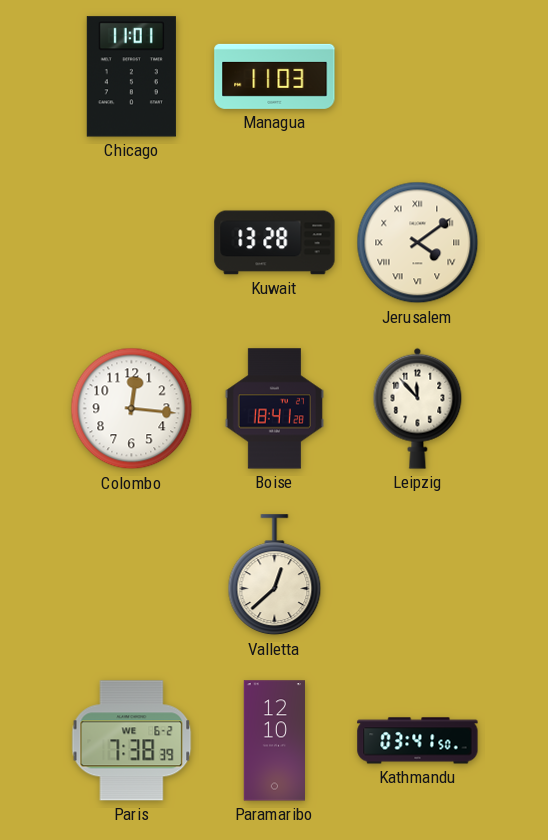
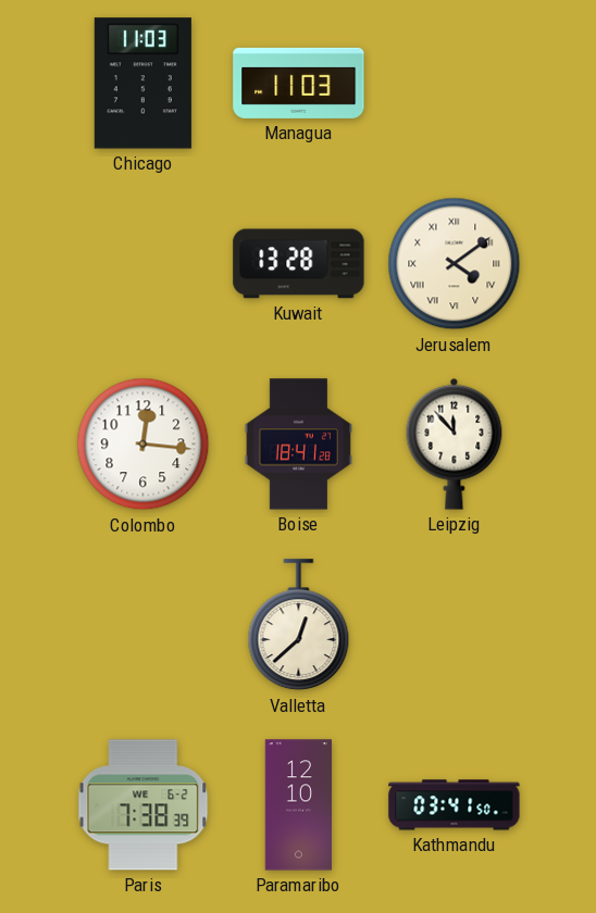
Chicago: 11:01 -> 11:03 (142, 84)
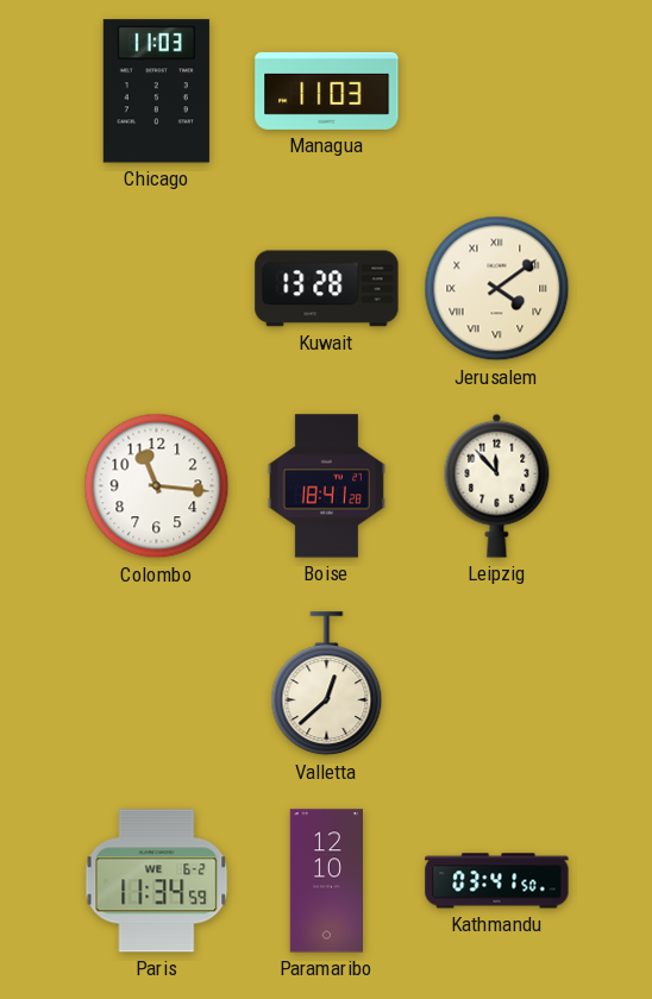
Colombo: 12:16 -> 11:16 (157, 486)
Paris: 7:38 -> 11:34 (157, 881)
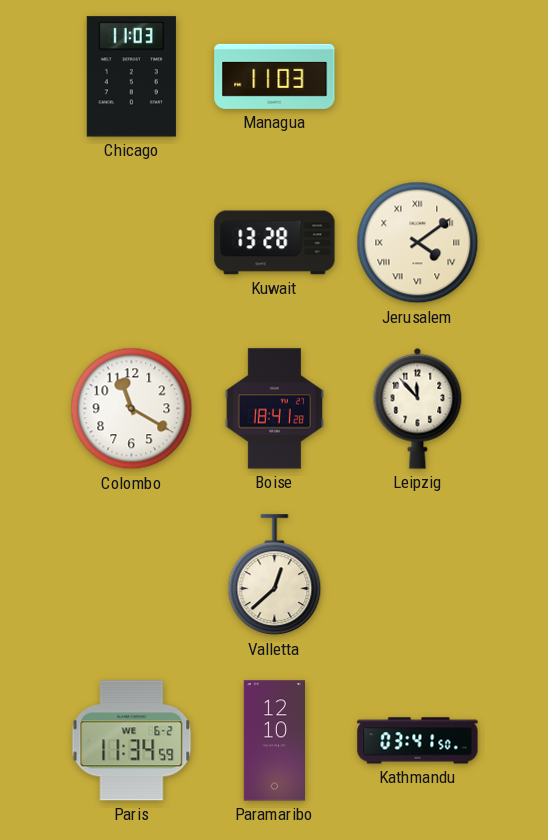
Colombo: 11:16 -> 11:20 (132, 409)
